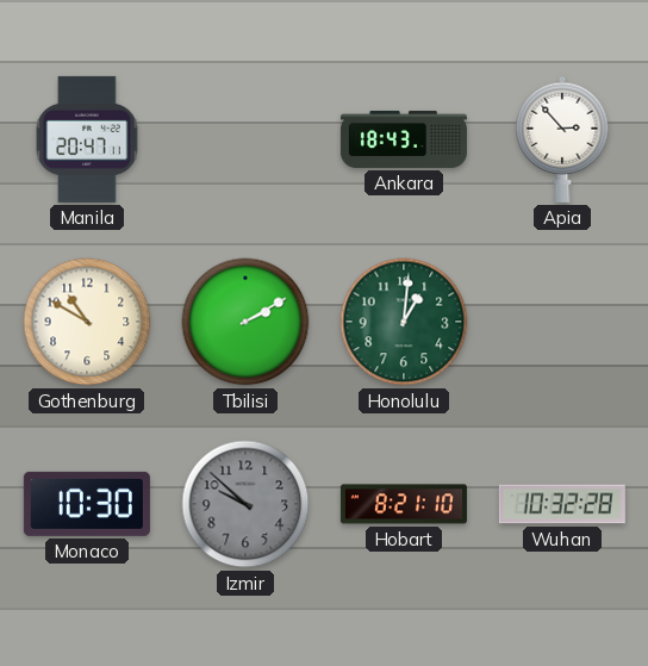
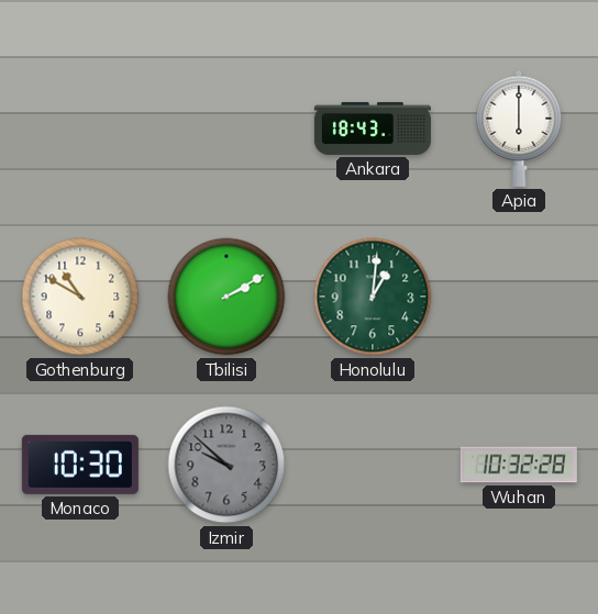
Manila: 20:47 -> none (87, 139)
Apia: 2:53 -> 6:00 (519, 129)
Hobart: 8:21 -> none (404, 504)
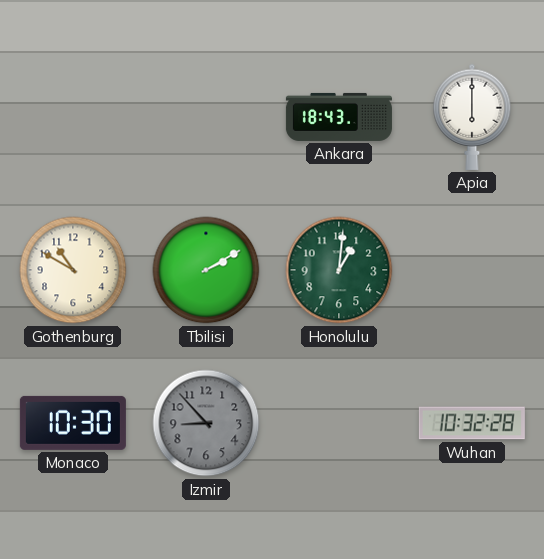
Izmir: 9:52 -> 8:53 (206, 423)
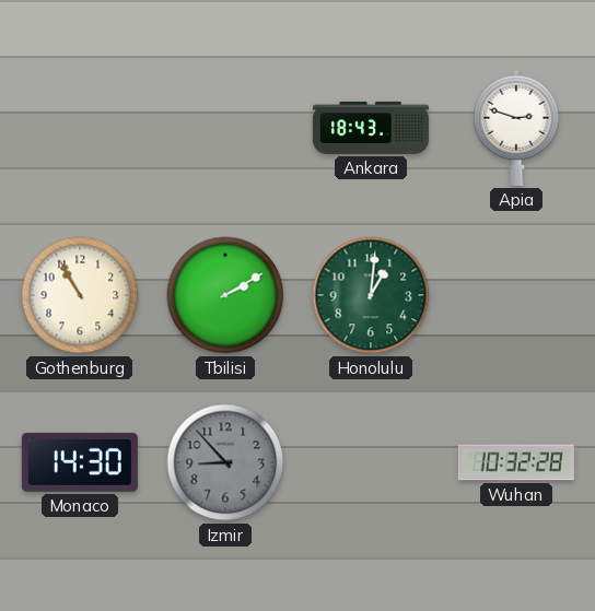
Apia: 6:00 -> 2:48 (516, 128)
Gothenburg: 10:50 -> 10:55 (80, 295)
Monaco: 10:30 -> 14:30 (80, 462)
